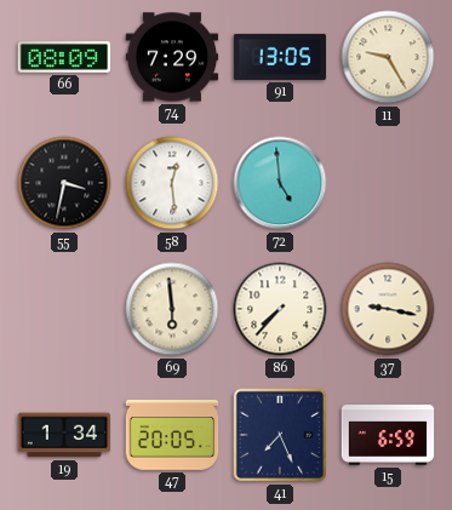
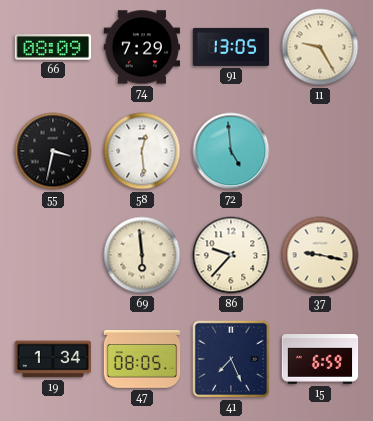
86: 7:37 -> 9:37 (231, 255)
47: 20:05 -> 08:05 (142, 360)
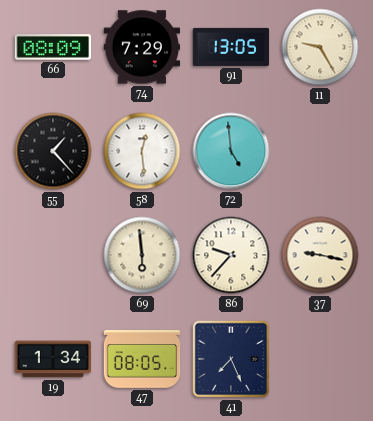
55: 3:32 -> 1:23 (53, 151)
15: 6:59 -> none (320, 360)
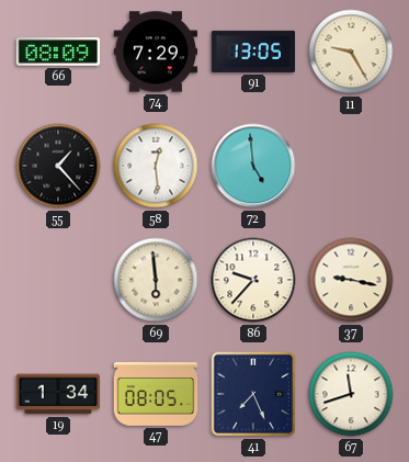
67: none -> 11:42 (351, 394)
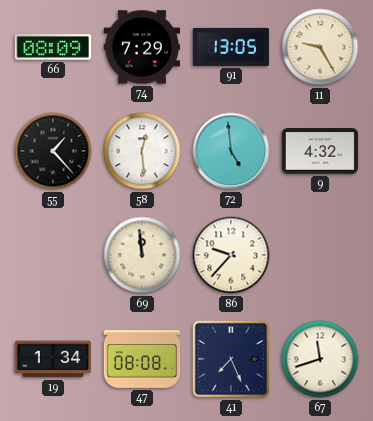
9: none -> 4:32 (320, 151)
69: 5:59 -> 11:59 (142, 255)
37: 9:17 -> none (351, 280)
47: 08:05 -> 08:08 (142, 360)
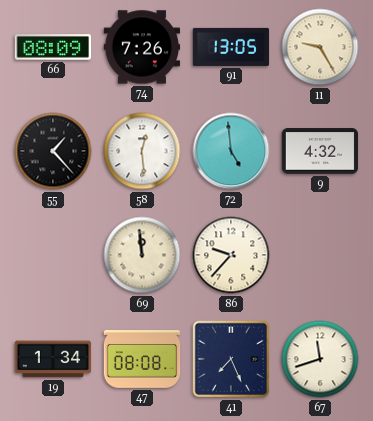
74: 7:29 -> 7:26 (142, 47)
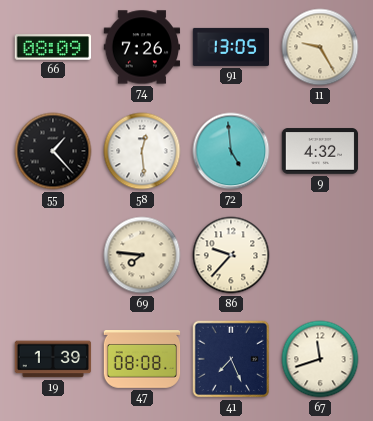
69: 11:59 -> 7:46 (142, 255)
19: 1:34 -> 1:39 (53, 359)
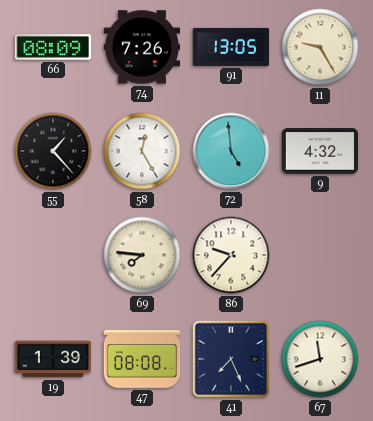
58: 12:29 -> 12:25 (142, 151)
